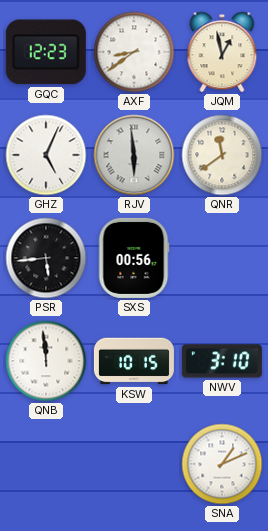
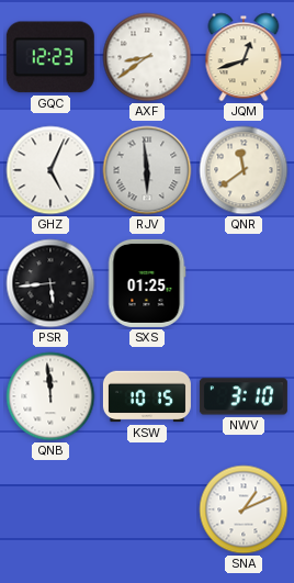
JQM: 12:58 -> 12:42 (244, 57)
SXS: 00:56 -> 01:25 (147, 283)
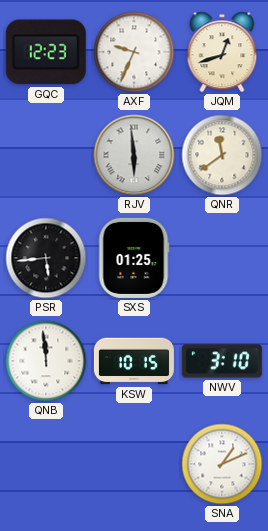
AXF: 8:39 -> 9:34 (134, 52)
GHZ: 5:04 -> none (50, 170)
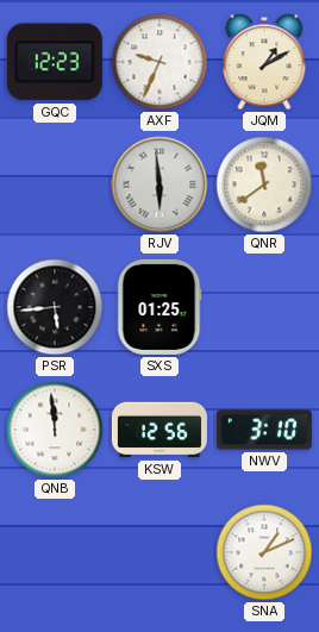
JQM: 12:42 -> 1:10 (264, 62)
KSW: 10:15 -> 12:56 (159, 430)
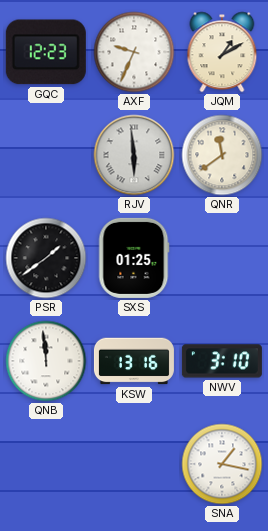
PSR: 5:44 -> 1:39 (46, 258)
KSW: 12:56 -> 13:16 (134, 361)
SNA: 1:11 -> 1:17 (222, 464)
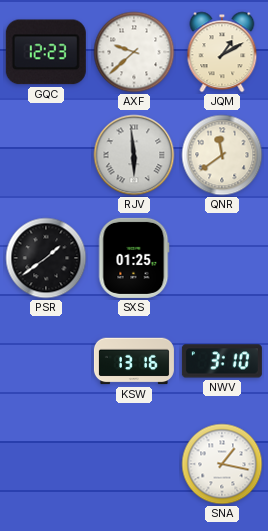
AXF: 9:34 -> 9:38 (134, 52)
QNB: 11:59 -> none (46, 361)
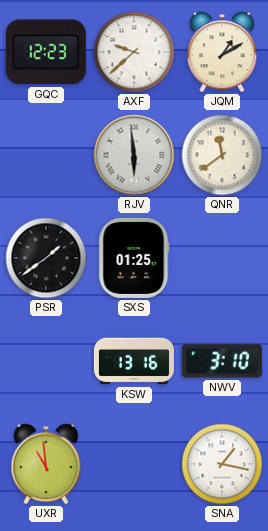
UXR: none -> 10:59 (46, 464)
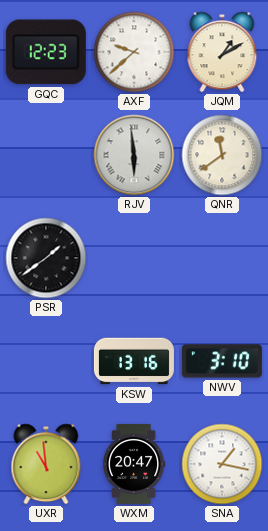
SXS: 01:25 -> none (134, 258)
WXM: none -> 20:47 (135, 464)
